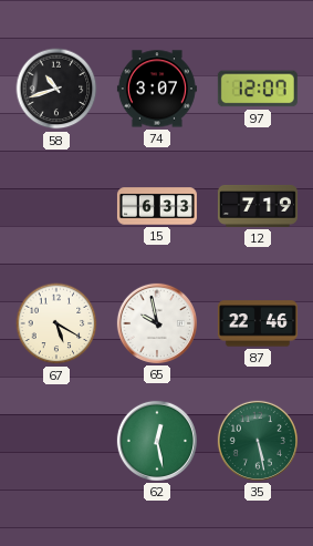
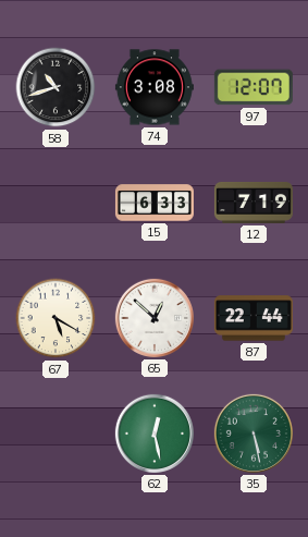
74: 3:07 -> 3:08 (155, 87)
65: 9:58 -> 12:52 (155, 318)
87: 22:46 -> 22:44 (254, 318)
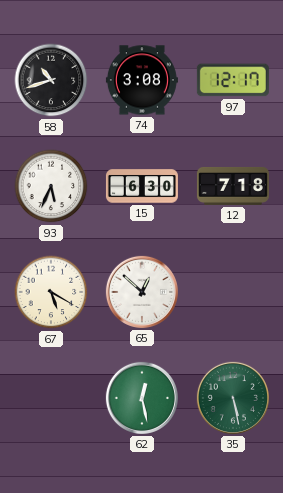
97: 12:07 -> 12:17 (233, 80)
93: none -> 5:34 (51, 186)
15: 6:33 -> 6:30 (142, 186)
12: 7:19 -> 7:18 (233, 186)
87: 22:44 -> none (254, 318)
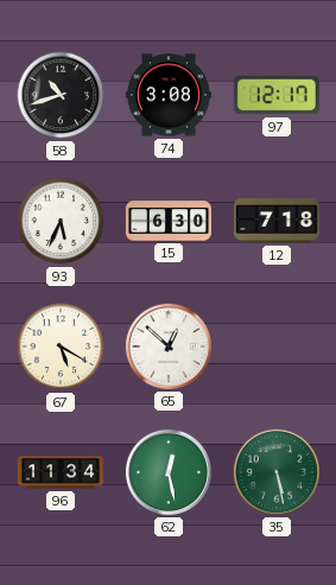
96: none -> 11:34 (61, 472)
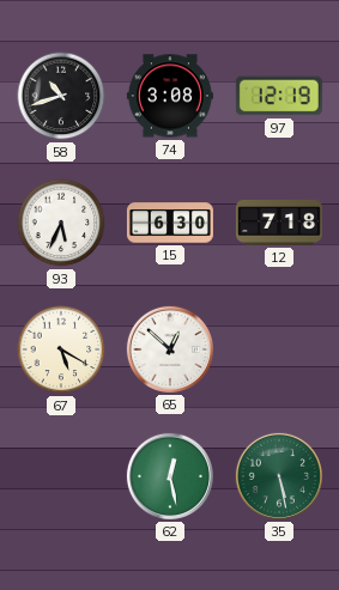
97: 12:17 -> 12:19 (279, 96)
96: 11:34 -> none (61, 472)
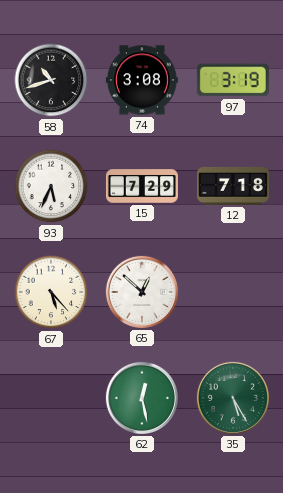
97: 12:19 -> 3:19 (233, 80)
15: 6:30 -> 7:29 (142, 186)
67: 5:20 -> 5:23 (51, 292)
35: 5:28 -> 5:25 (233, 398)
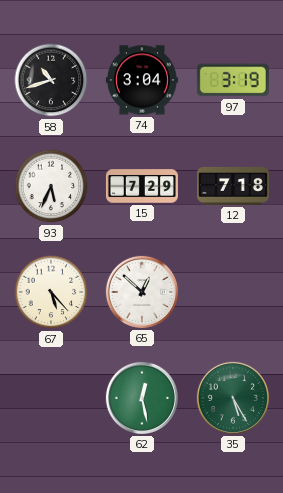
74: 3:08 -> 3:04 (142, 80)
